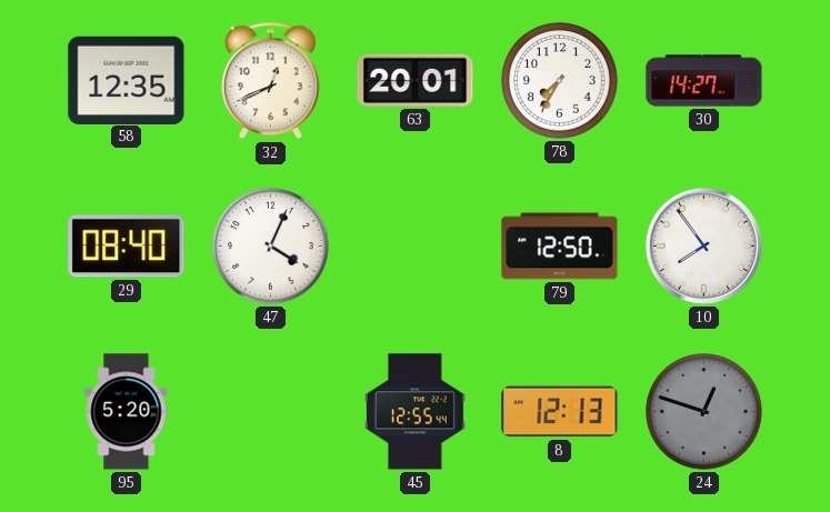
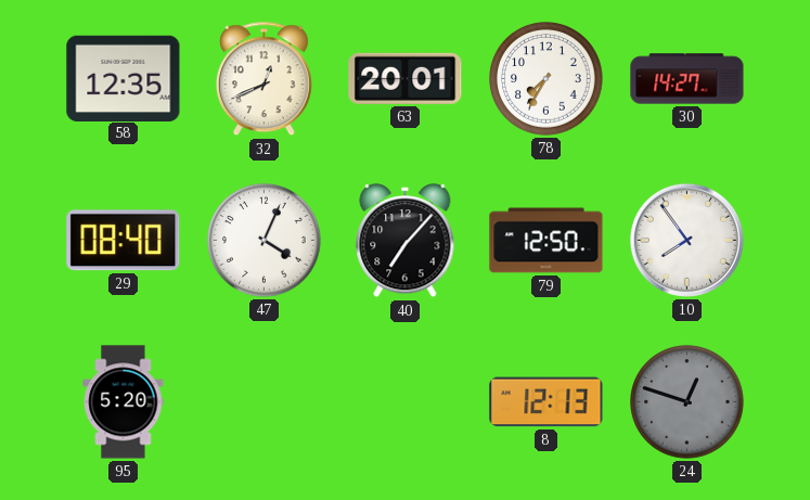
40: none -> 7:07 (406, 241)
45: 12:55 -> none (414, 412)
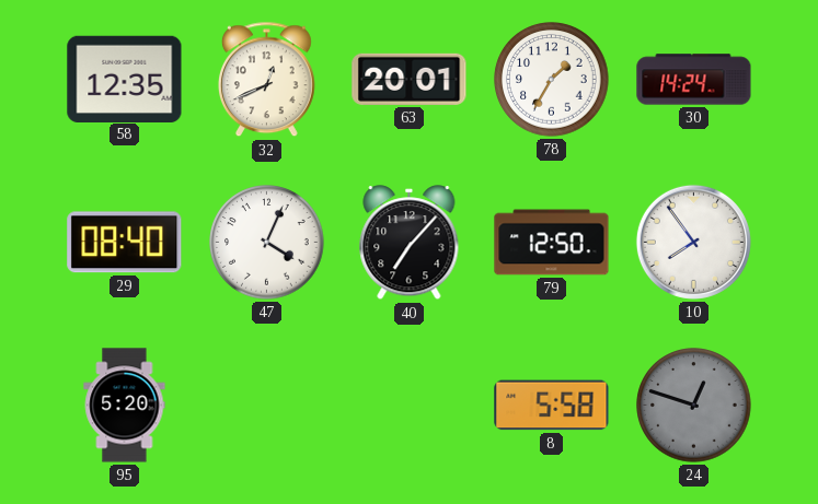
78: 7:35 -> 1:35 (552, 80)
30: 14:27 -> 14:24 (694, 80)
8: 12:13 -> 5:58 (552, 406)
